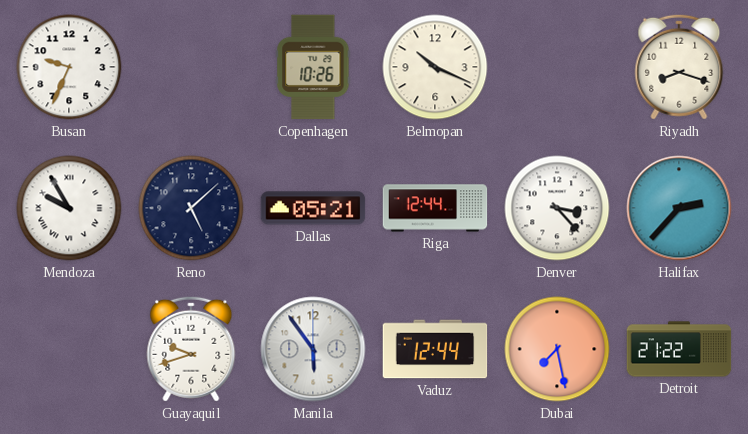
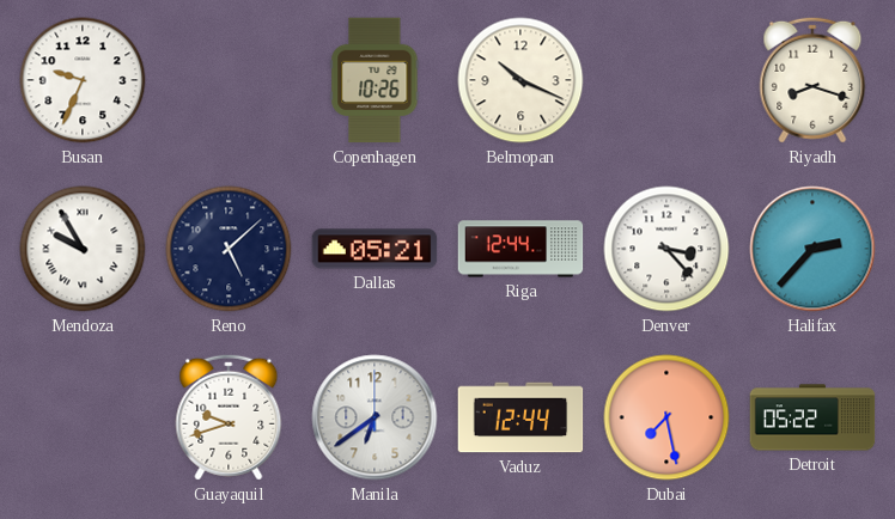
Manila: 5:54 -> 6:39 (375, 417)
Detroit: 21:22 -> 05:22 (812, 417)
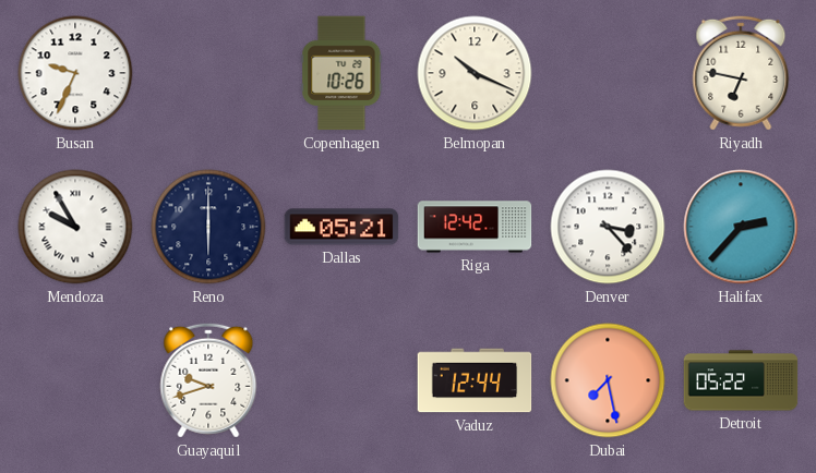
Riyadh: 8:18 -> 6:47 (741, 73)
Reno: 5:08 -> 6:00 (208, 227)
Riga: 12:44 -> 12:42 (475, 227)
Manila: 6:39 -> none (375, 417)
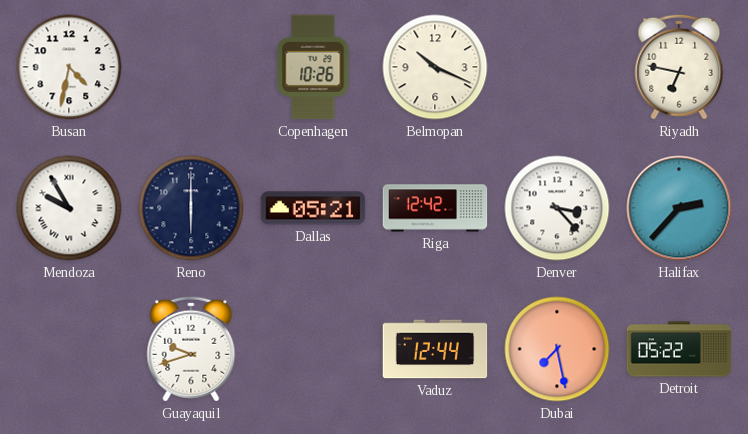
Busan: 9:34 -> 4:32 (69, 67)
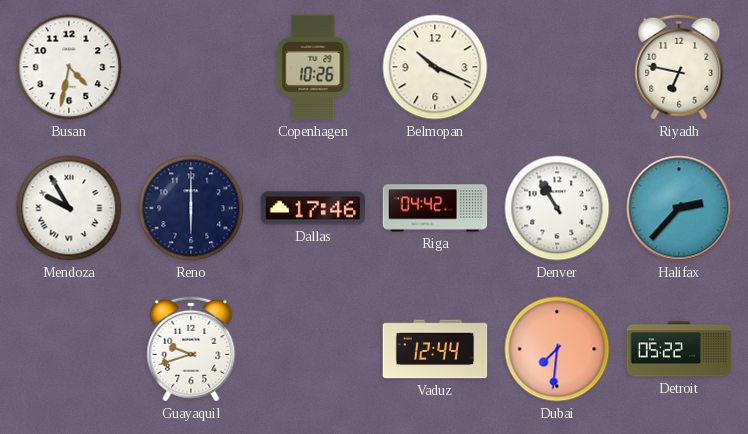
Dallas: 05:21 -> 17:46 (313, 208)
Riga: 12:42 -> 04:42 (435, 208)
Denver: 3:23 -> 10:55 (557, 208)
Dubai: 7:28 -> 7:31 (557, 349)
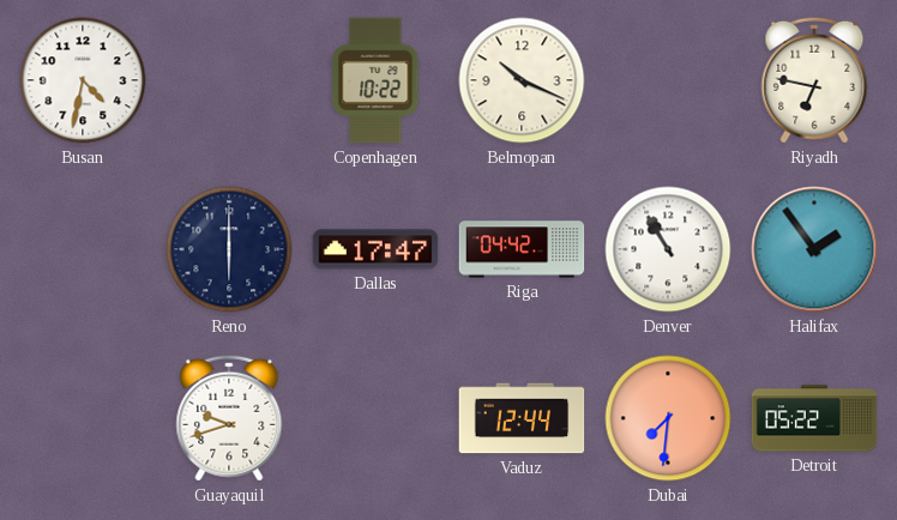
Copenhagen: 10:26 -> 10:22 (375, 80)
Mendoza: 9:55 -> none (69, 208)
Dallas: 17:46 -> 17:47 (375, 249)
Halifax: 2:37 -> 1:54 (814, 249)
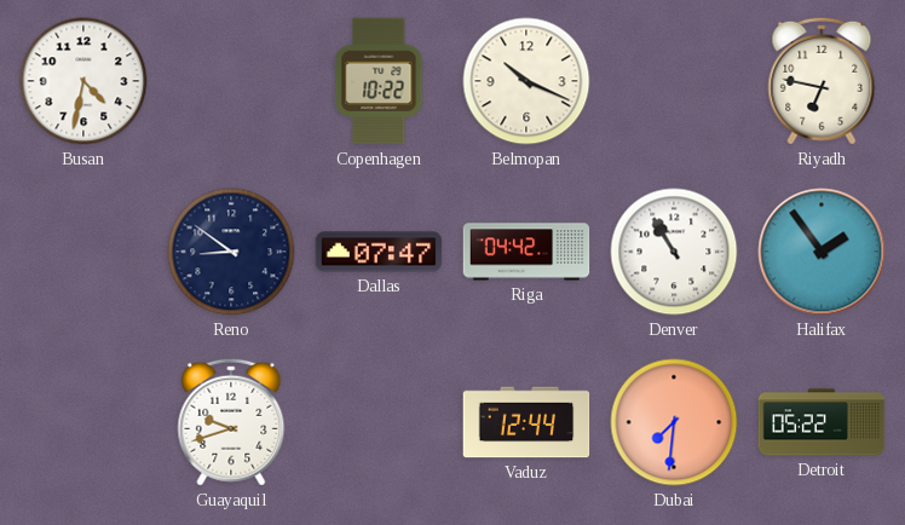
Reno: 6:00 -> 8:51 (231, 252)
Dallas: 17:47 -> 07:47 (379, 252)
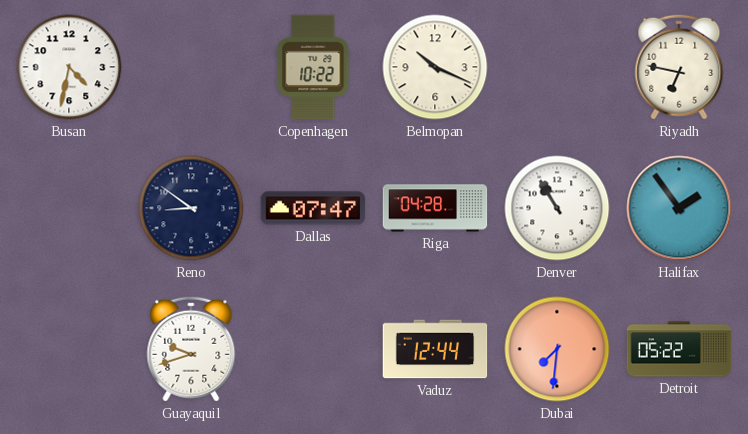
Riga: 04:42 -> 04:28 (435, 208)
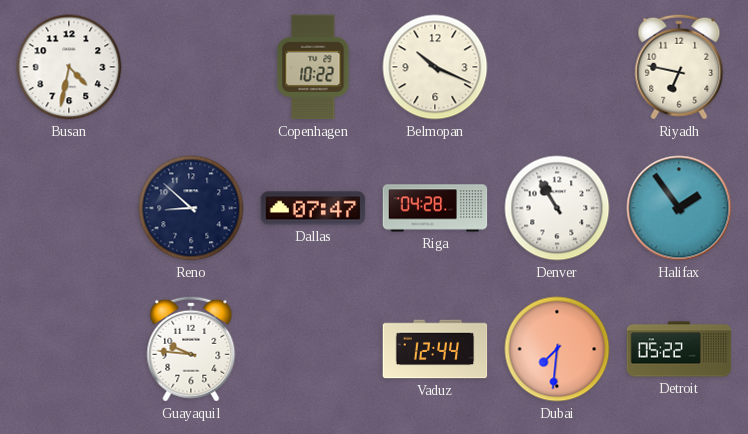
Reno: 8:51 -> 8:52 (191, 208)
Guayaquil: 9:42 -> 9:46 (191, 349)
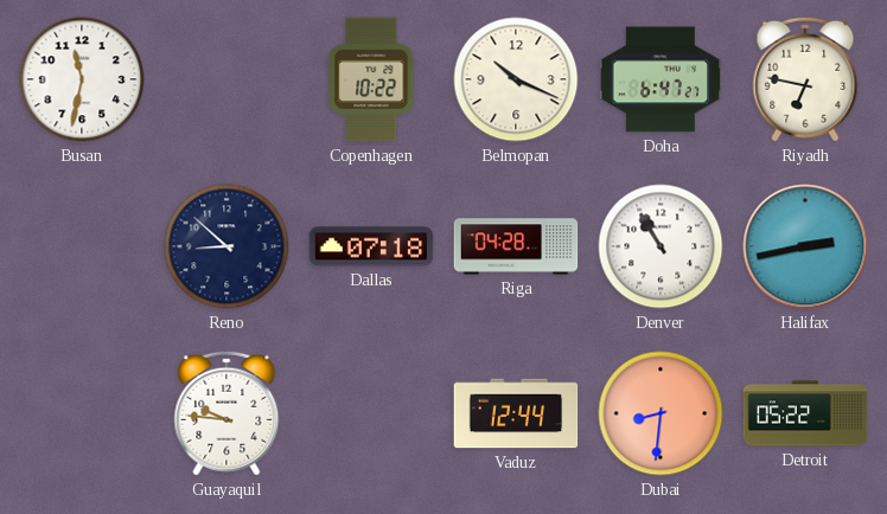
Busan: 4:32 -> 11:32 (82, 79)
Doha: none -> 6:47 (661, 79)
Dallas: 07:47 -> 07:18 (371, 246)
Halifax: 1:54 -> 2:43 (805, 246)
Dubai: 7:31 -> 8:31 (661, 413)
